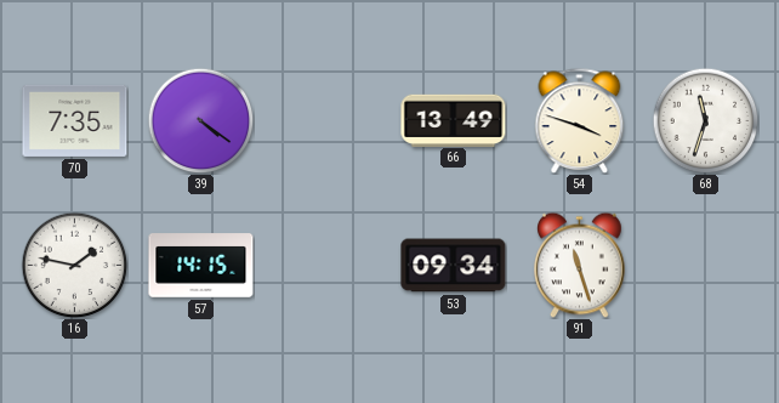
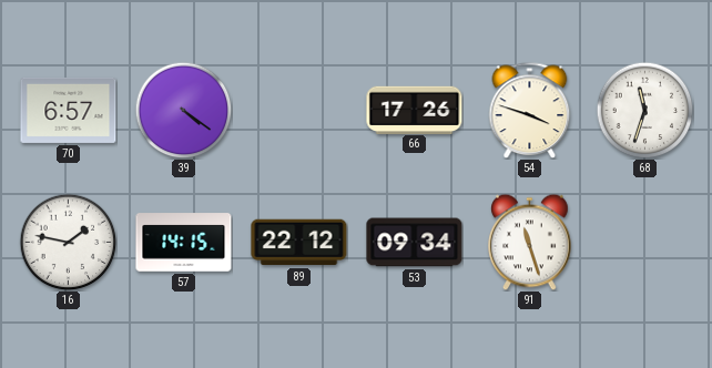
70: 7:35 -> 6:57 (69, 110)
66: 13:49 -> 17:26 (415, 110)
89: none -> 22:12 (299, 243)
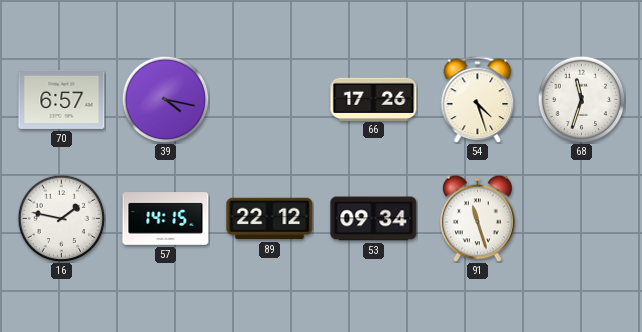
39: 4:21 -> 4:17 (165, 99)
54: 3:48 -> 4:27 (478, 99)
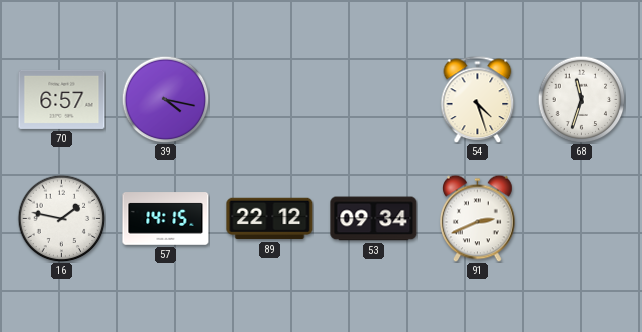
66: 17:26 -> none (374, 99)
91: 11:27 -> 2:41 (478, 218)
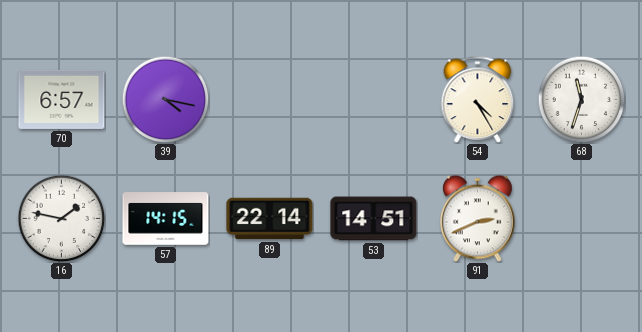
54: 4:27 -> 4:25 (478, 99)
89: 22:12 -> 22:14 (270, 219)
53: 09:34 -> 14:51 (374, 219)
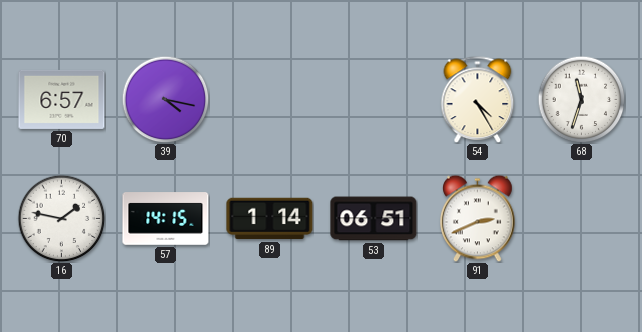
89: 22:14 -> 1:14 (270, 219)
53: 14:51 -> 06:51 (374, 219)
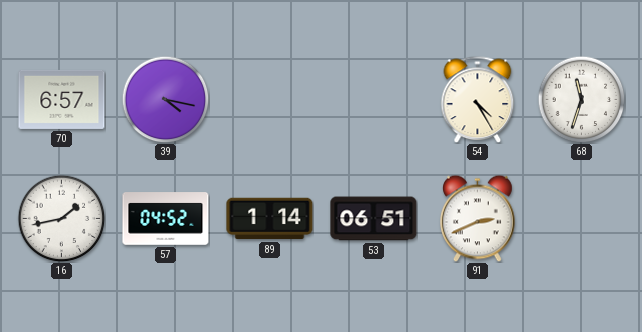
16: 1:47 -> 1:43 (61, 218)
57: 14:15 -> 04:52 (166, 219)
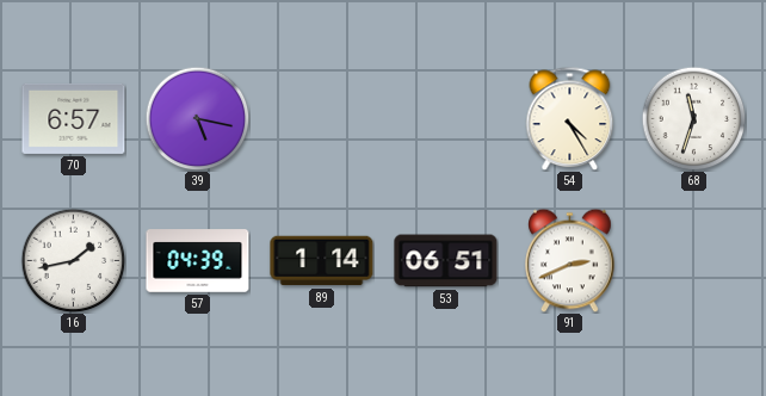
39: 4:17 -> 5:17 (197, 118)
57: 04:52 -> 04:39 (198, 261)
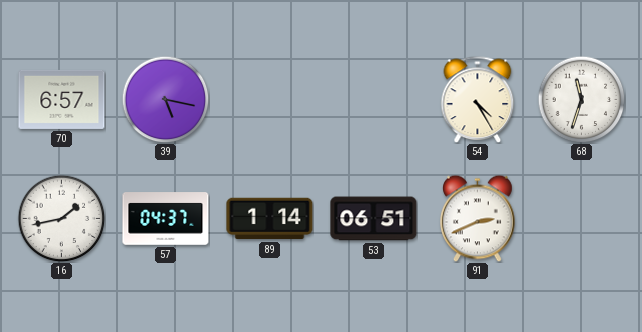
57: 04:39 -> 04:37 (166, 219)
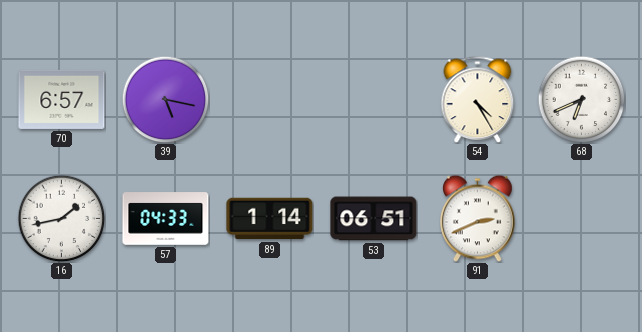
68: 11:33 -> 6:41 (581, 99)
57: 04:37 -> 04:33 (166, 219)
